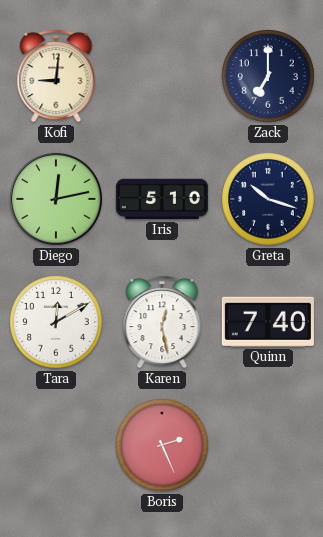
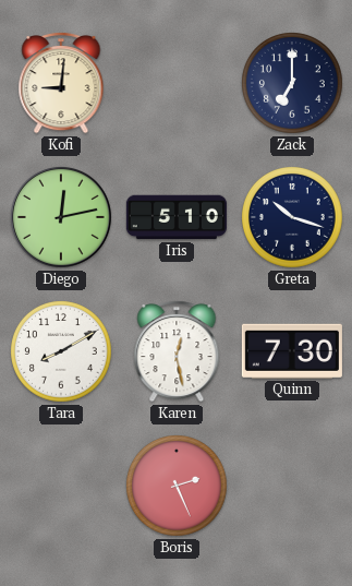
Tara: 12:10 -> 8:10 (62, 352)
Quinn: 7:40 -> 7:30 (292, 351)
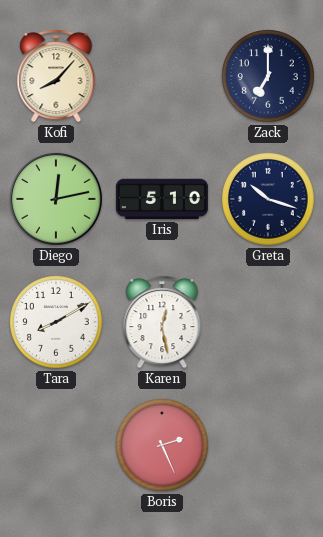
Kofi: 9:01 -> 8:07 (56, 77)
Quinn: 7:30 -> none (292, 351)
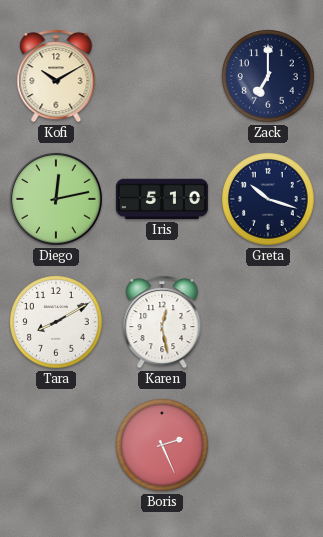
Kofi: 8:07 -> 10:10 (56, 77)
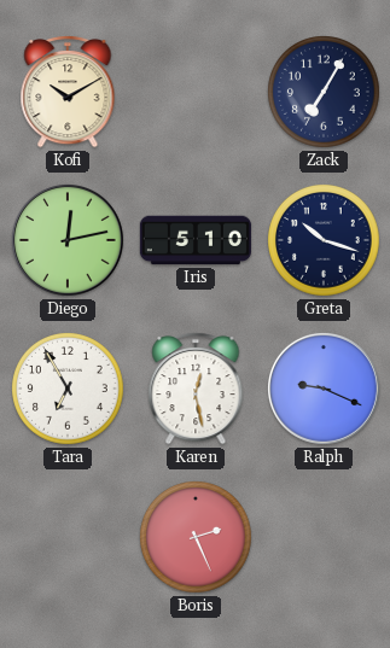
Zack: 7:00 -> 7:05 (325, 93)
Tara: 8:10 -> 6:55 (69, 390)
Ralph: none -> 9:19 (324, 389)
